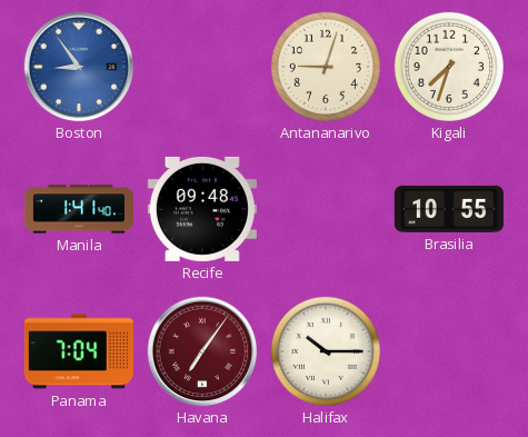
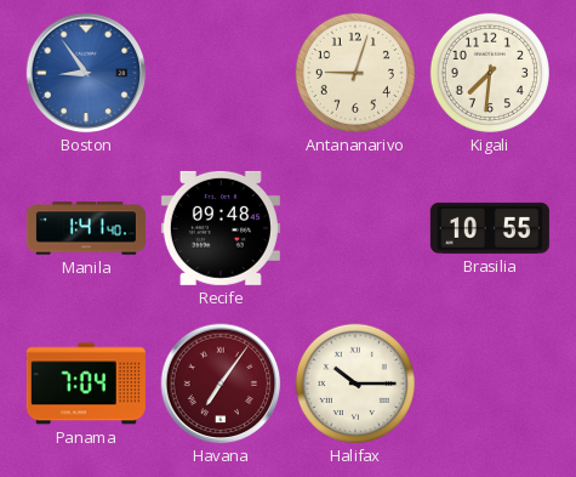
Kigali: 7:33 -> 7:31 (490, 73)
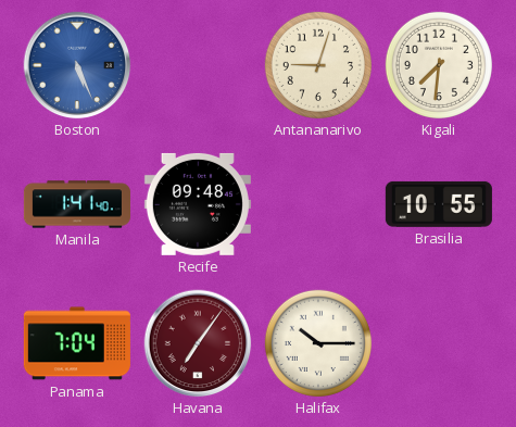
Boston: 8:54 -> 5:26 (77, 65)
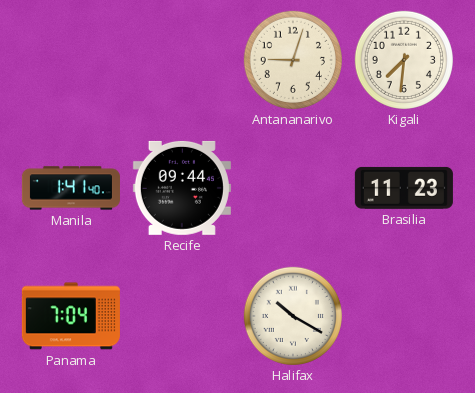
Boston: 5:26 -> none (77, 65)
Recife: 09:48 -> 09:44 (182, 188)
Brasilia: 10:55 -> 11:23 (404, 188)
Havana: 7:06 -> none (198, 343)
Halifax: 10:15 -> 10:20 (293, 316)
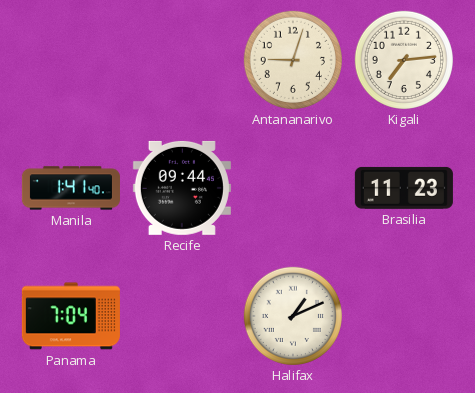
Kigali: 7:31 -> 7:14 (404, 60)
Halifax: 10:20 -> 1:11 (293, 316)
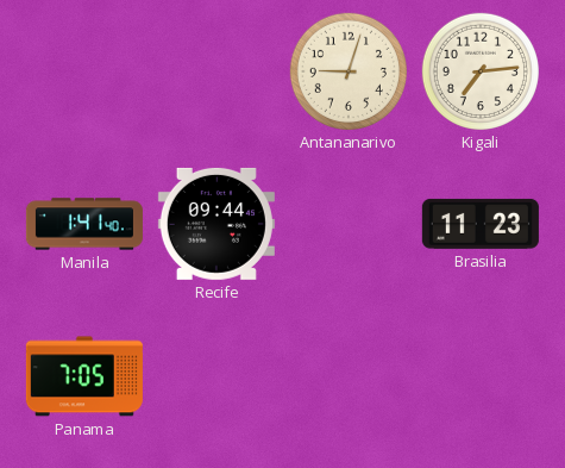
Panama: 7:04 -> 7:05 (84, 376)
Halifax: 1:11 -> none (293, 316)
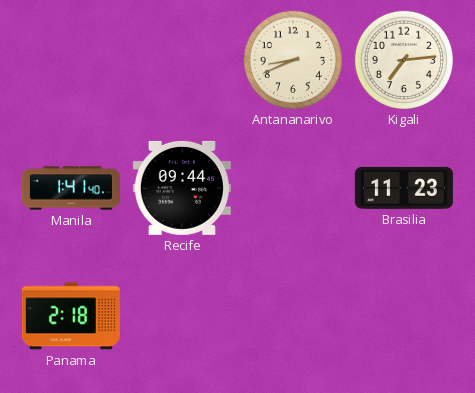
Antananarivo: 9:03 -> 8:41 (293, 60)
Panama: 7:05 -> 2:18 (71, 316)
